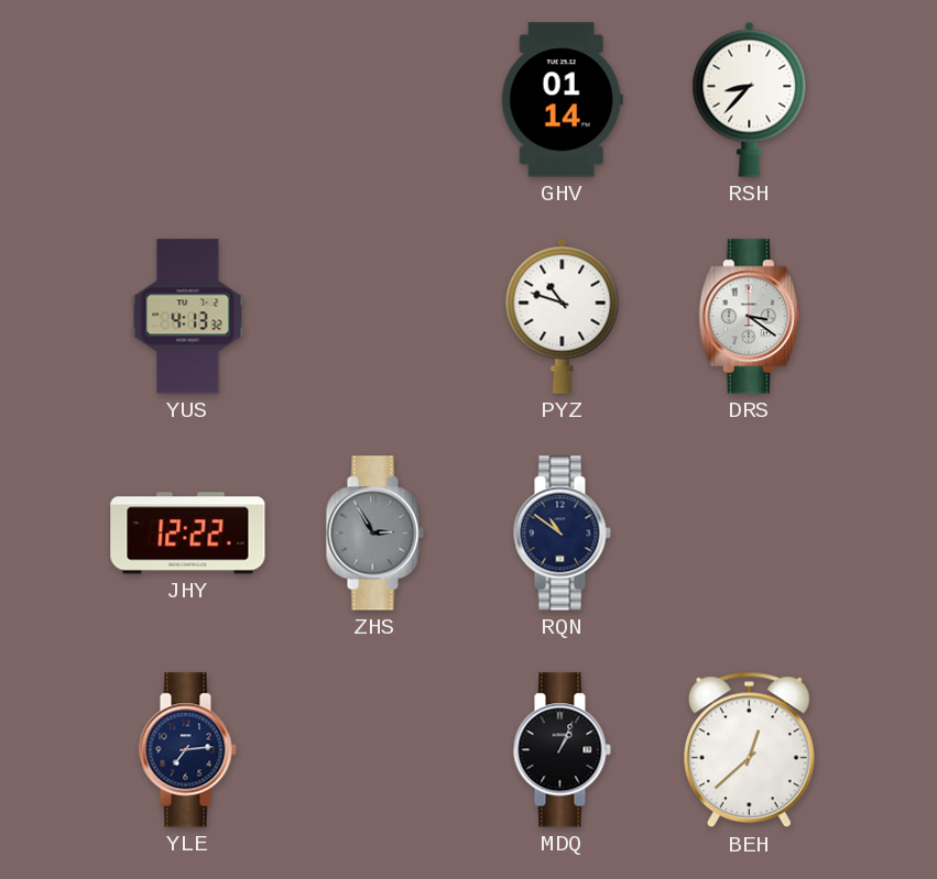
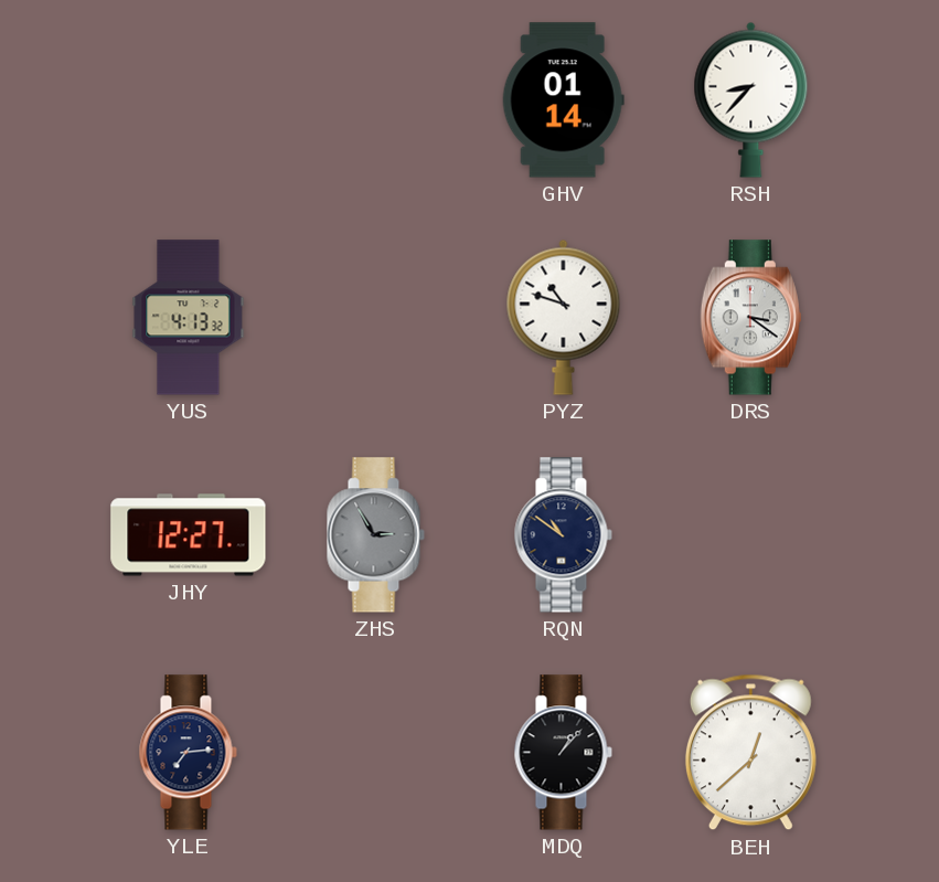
JHY: 12:22 -> 12:27 (189, 535)
MDQ: 1:04 -> 1:07 (563, 753)
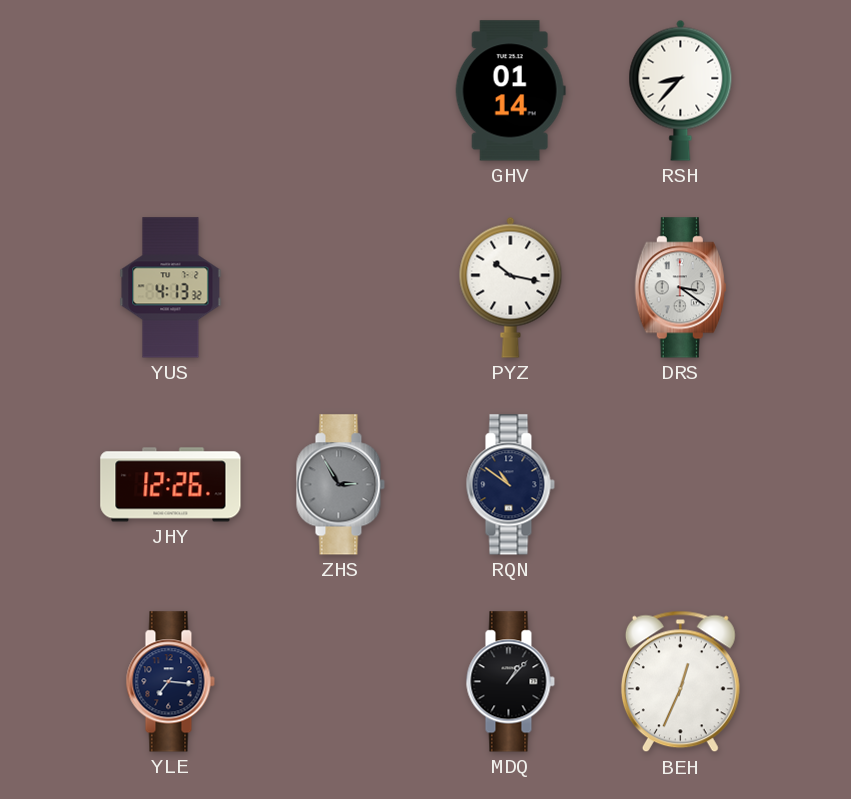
PYZ: 10:48 -> 10:17 (511, 287)
JHY: 12:27 -> 12:26 (171, 485)
YLE: 7:14 -> 7:16 (170, 682)
BEH: 12:38 -> 12:34 (680, 682)
